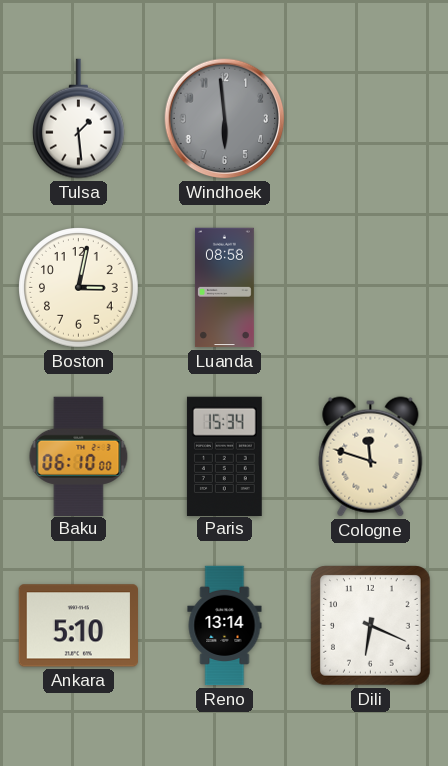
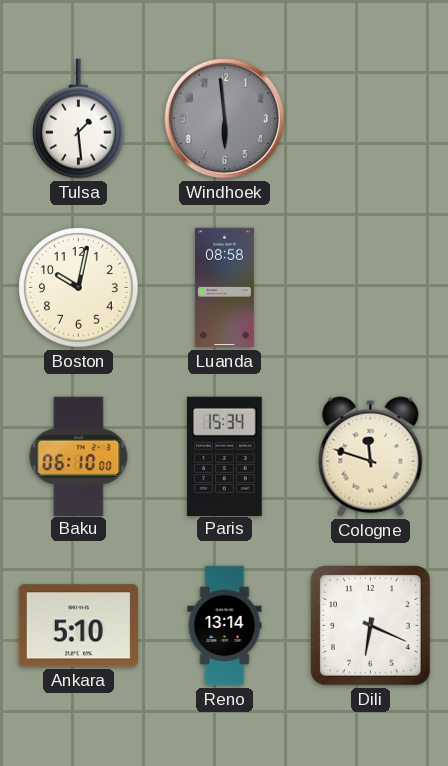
Boston: 3:02 -> 10:02 (79, 288)
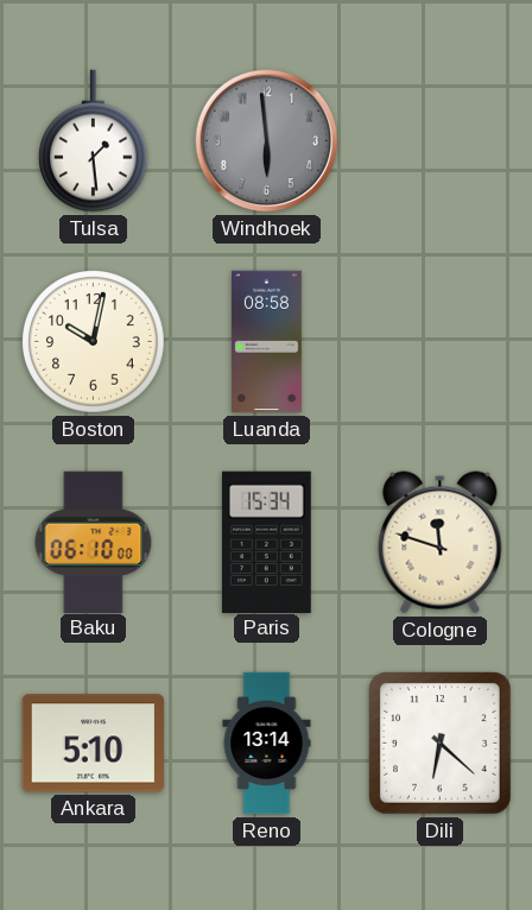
Dili: 6:19 -> 6:22 (441, 744)
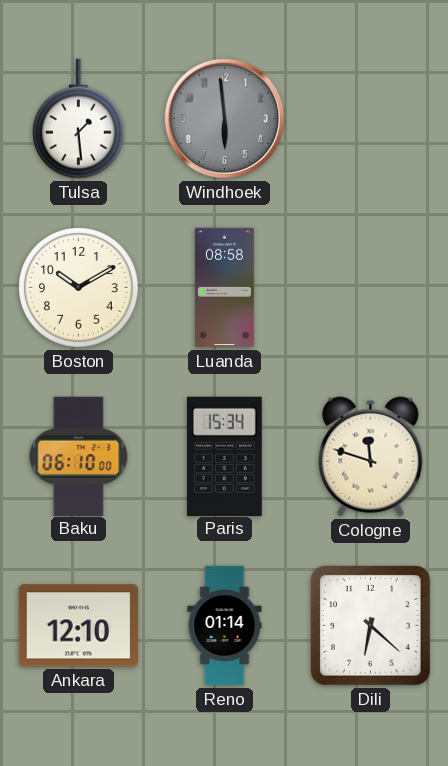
Boston: 10:02 -> 10:10 (79, 288)
Ankara: 5:10 -> 12:10 (78, 626)
Reno: 13:14 -> 01:14 (225, 626)
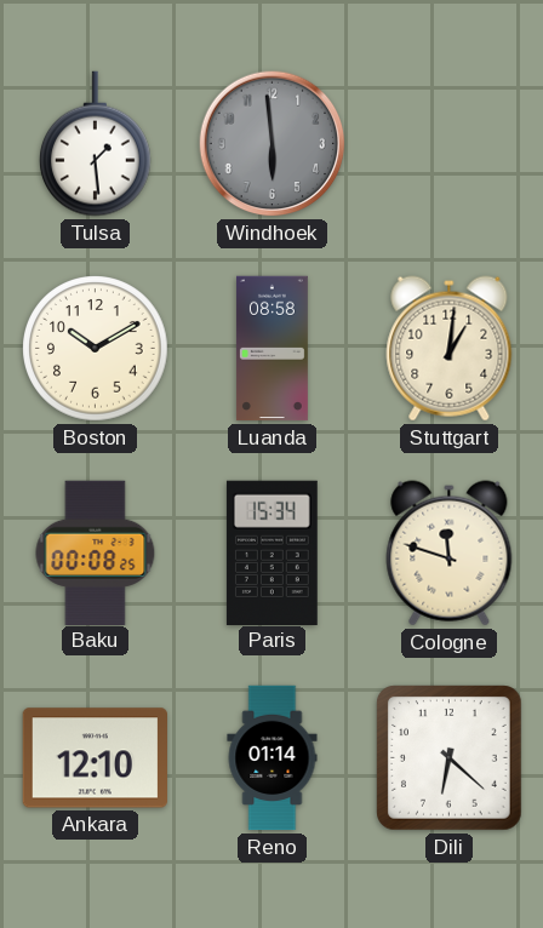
Stuttgart: none -> 1:01 (450, 349)
Baku: 06:10 -> 00:08 (96, 552)
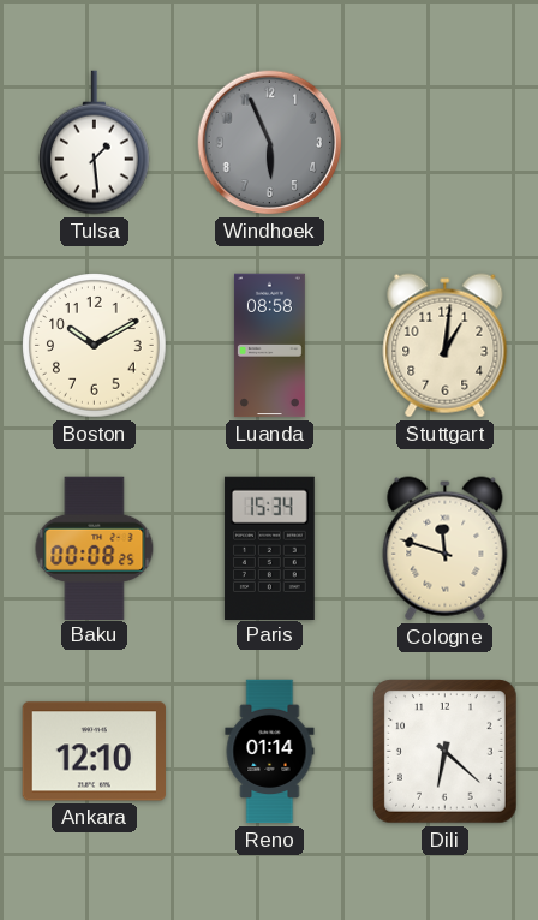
Windhoek: 5:59 -> 5:56 (270, 143)
